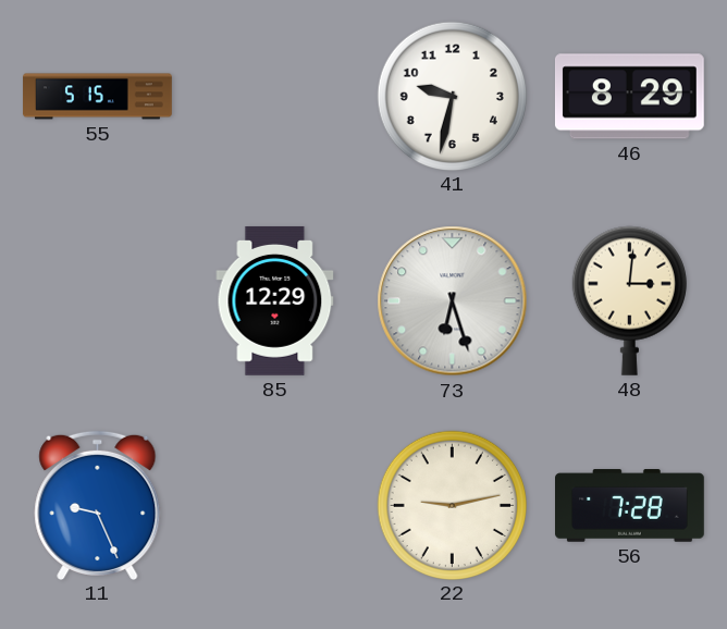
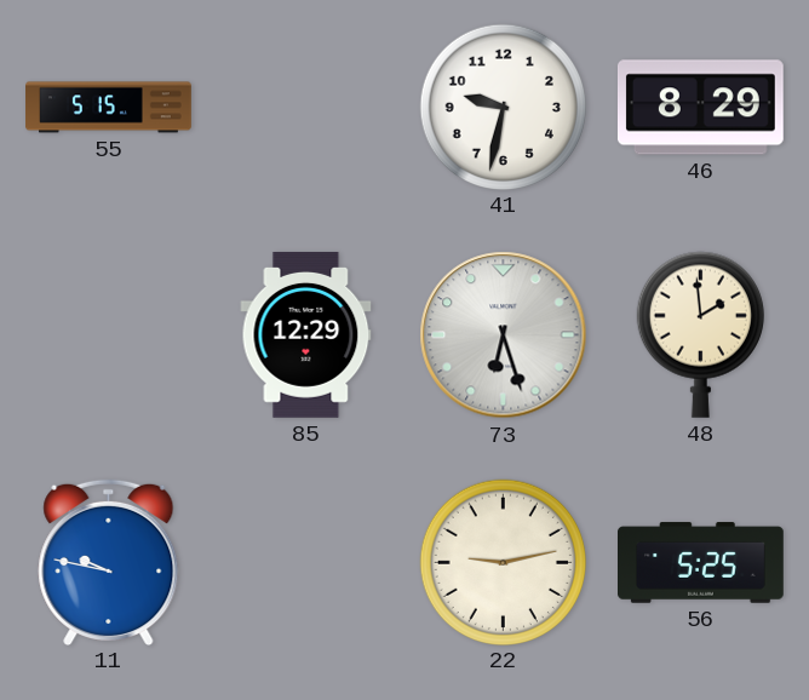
48: 3:01 -> 1:59 (700, 334)
11: 9:26 -> 9:47 (109, 562)
56: 7:28 -> 5:25 (701, 563)
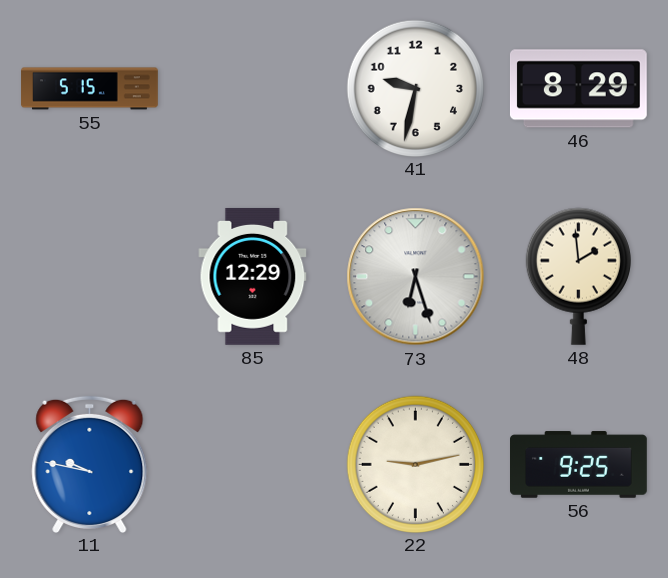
56: 5:25 -> 9:25 (579, 465)
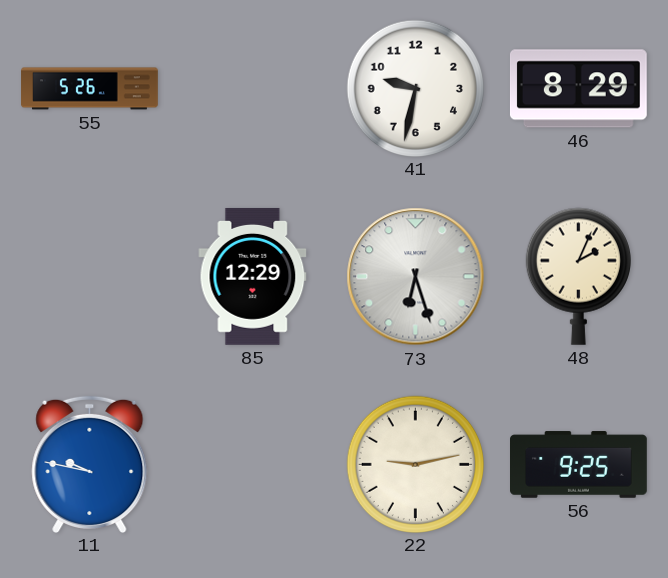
55: 5:15 -> 5:26 (90, 89)
48: 1:59 -> 2:04 (578, 276)
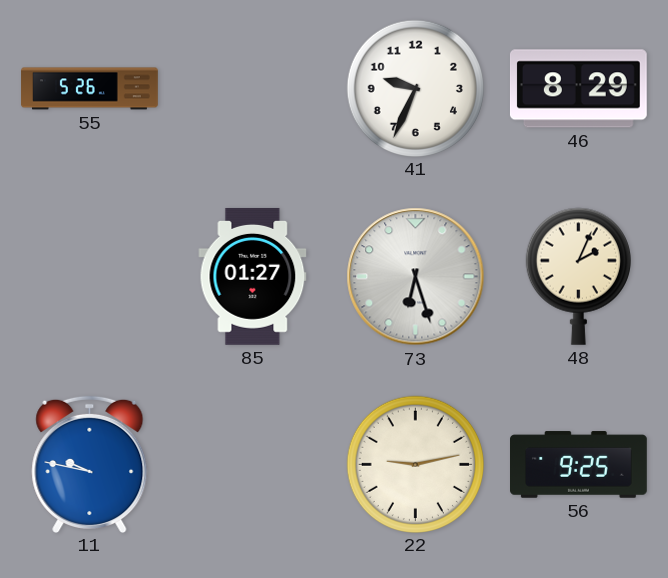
41: 9:32 -> 9:34 (415, 88)
85: 12:29 -> 01:27 (253, 276)
